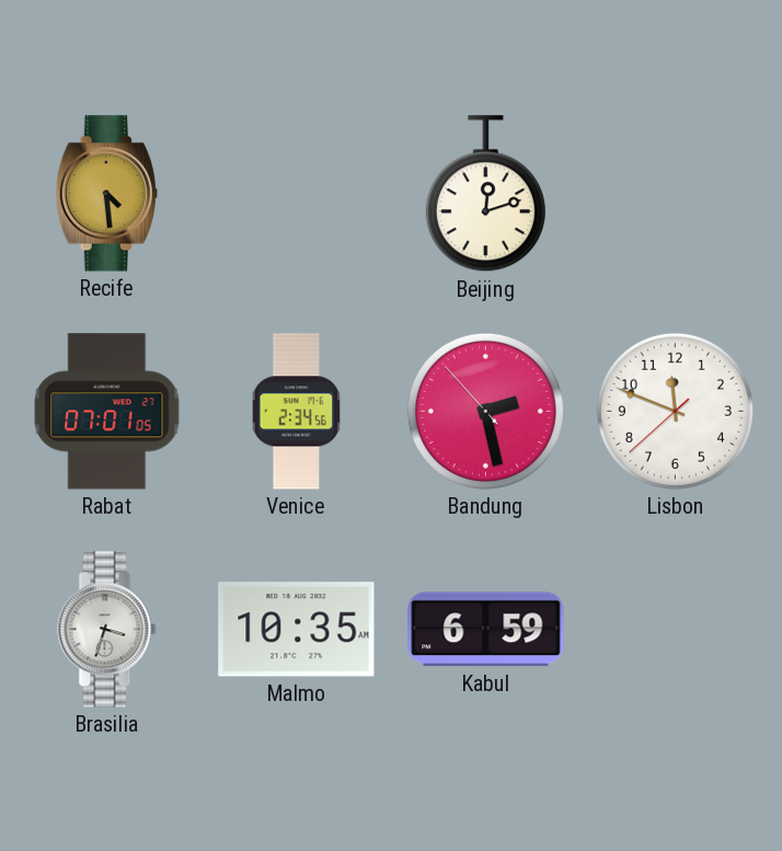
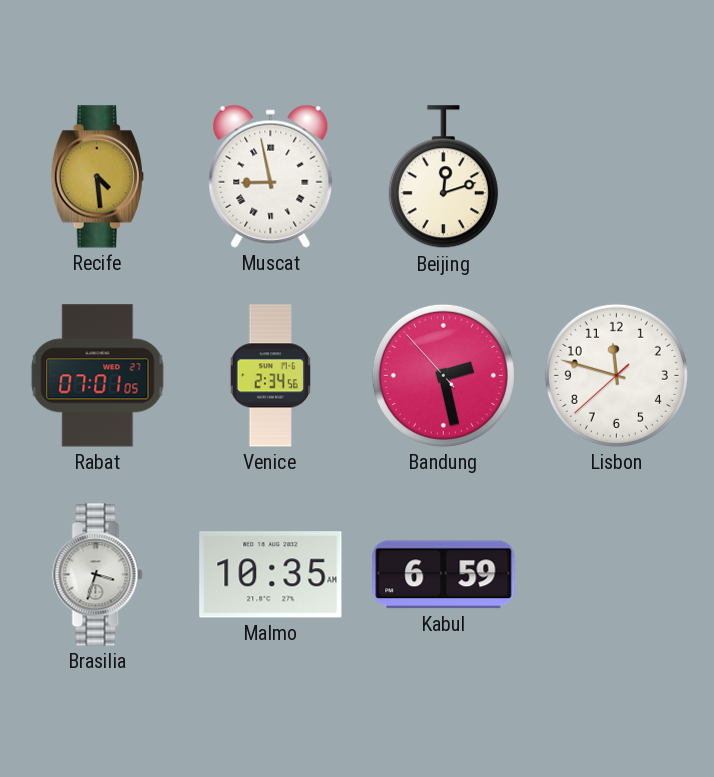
Muscat: none -> 8:58 (271, 176)
Lisbon: 11:48 -> 11:47 (616, 375)
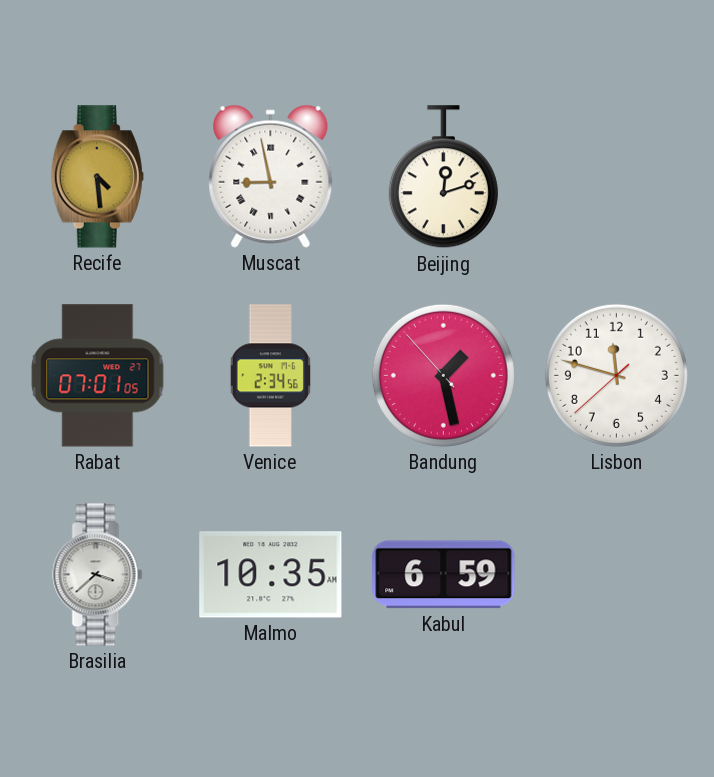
Bandung: 2:27 -> 1:27 (443, 375)
Brasilia: 3:33 -> 3:38 (98, 575)
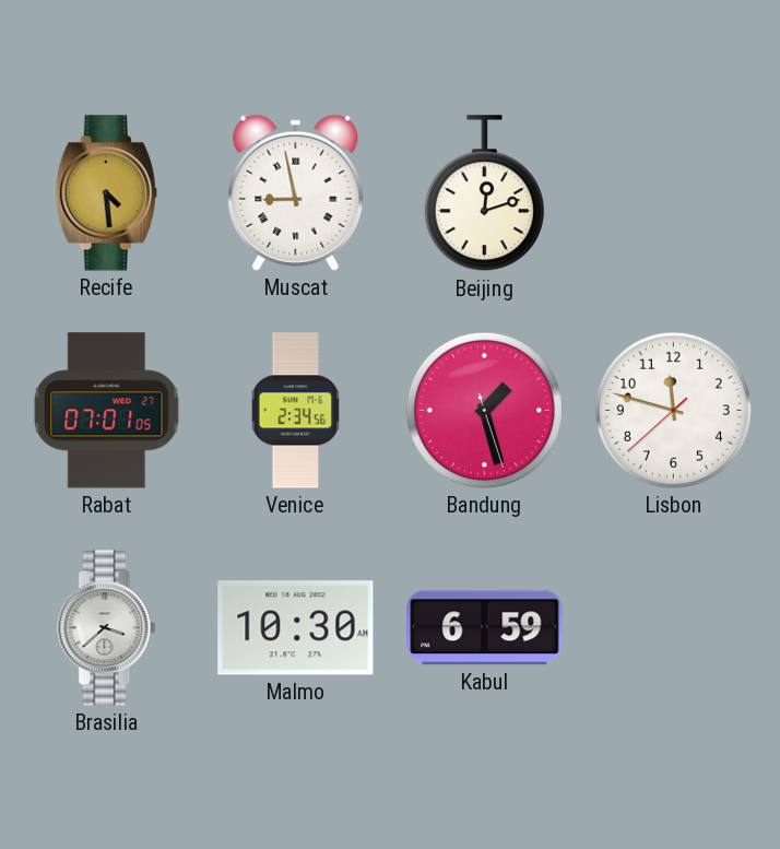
Bandung: 1:27:53 -> 1:27:27 (484, 410)
Malmo: 10:35 -> 10:30 (296, 628)
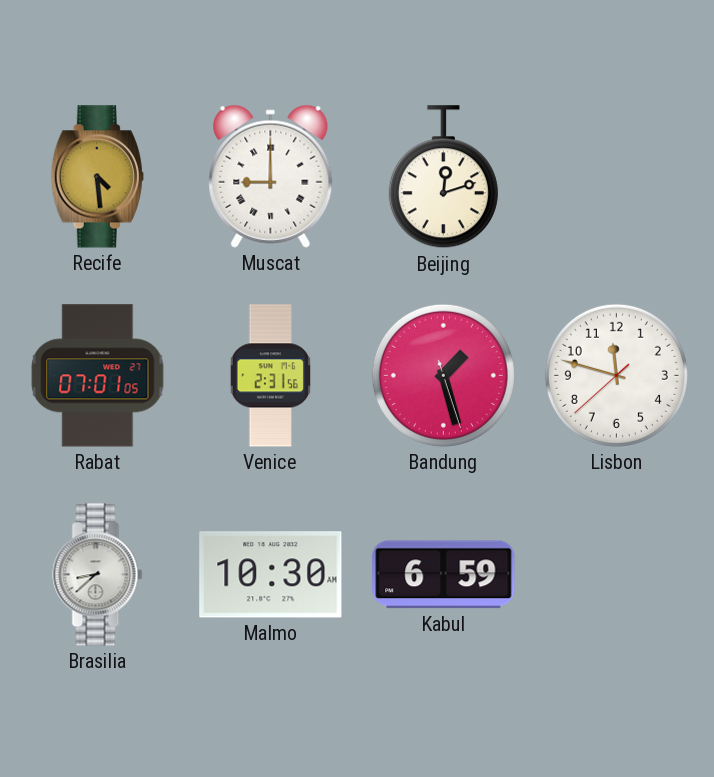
Muscat: 8:58 -> 9:00 (271, 176)
Venice: 2:34 -> 2:31 (270, 376)
Brasilia: 3:38 -> 8:38 (98, 575)
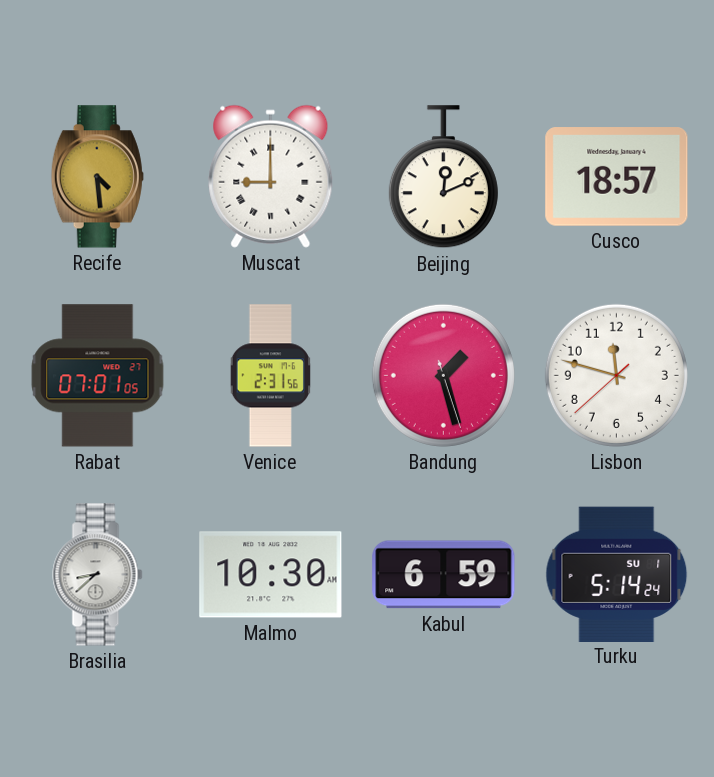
Beijing: 12:12 -> 12:11 (443, 177)
Cusco: none -> 18:57 (617, 177)
Turku: none -> 5:14 (617, 574)
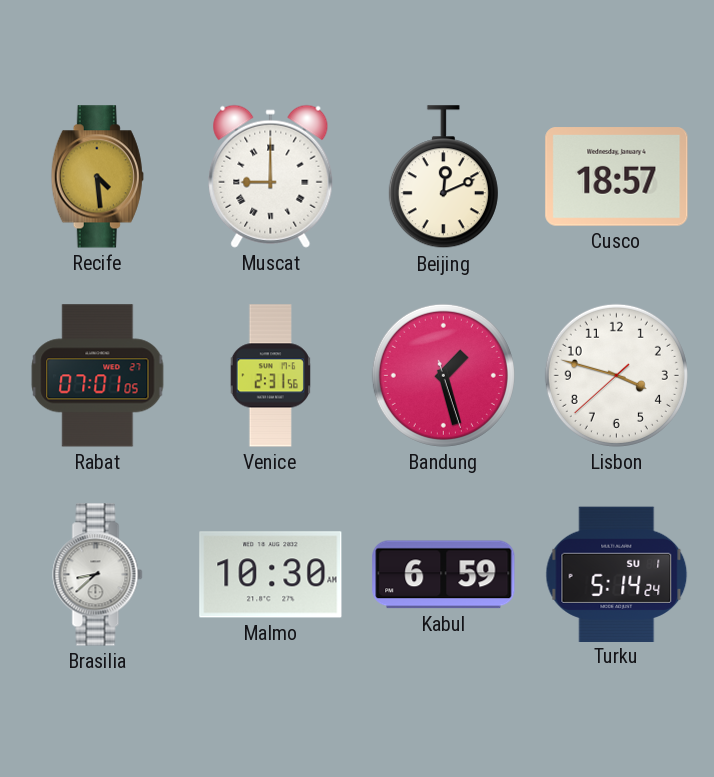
Lisbon: 11:47 -> 3:47 (616, 375)
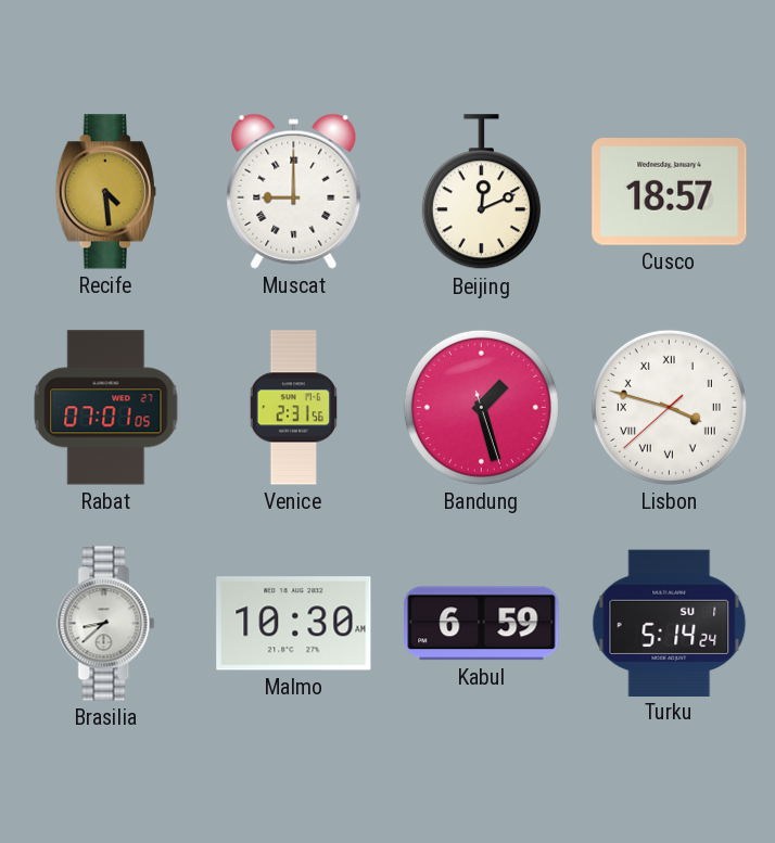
Lisbon numerals: Arabic -> Roman (669, 407)
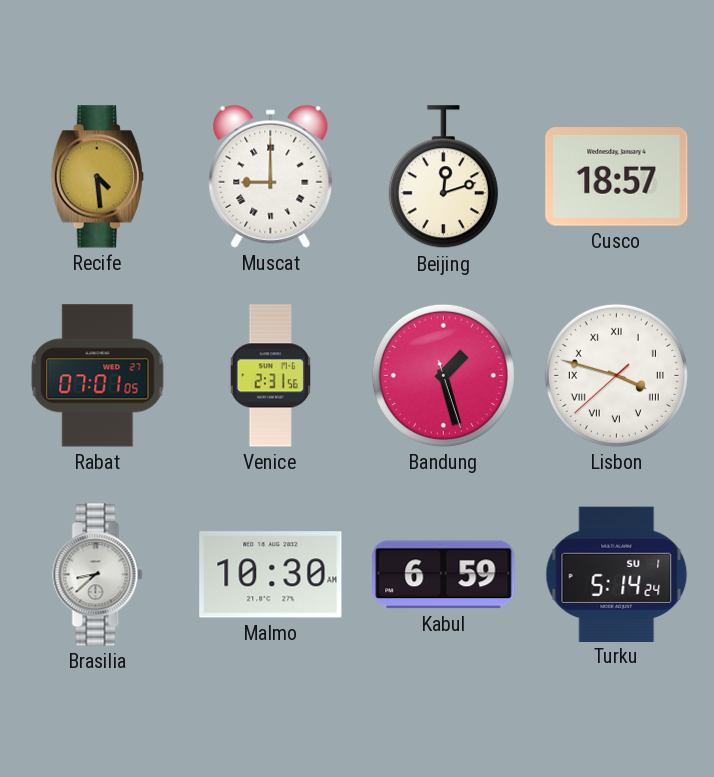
Beijing: 12:11 -> 12:12 (443, 177)
